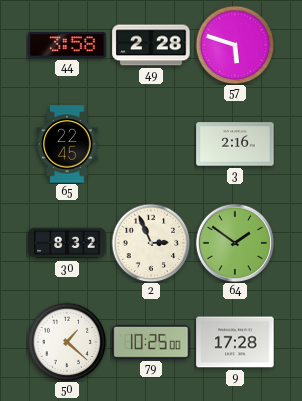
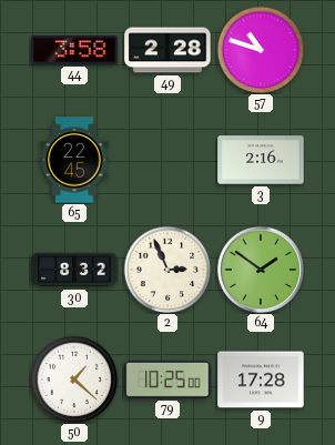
57: 5:48 -> 10:48 (261, 50)
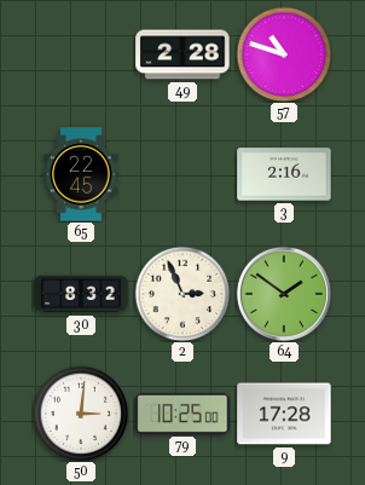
44: 3:58 -> none (74, 50)
50: 1:22 -> 3:01 (81, 414)
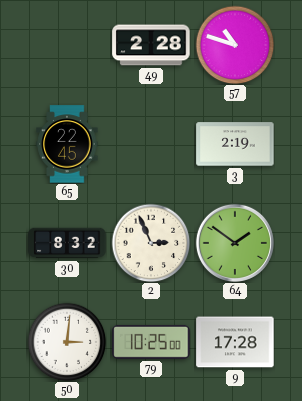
3: 2:16 -> 2:19 (235, 144)
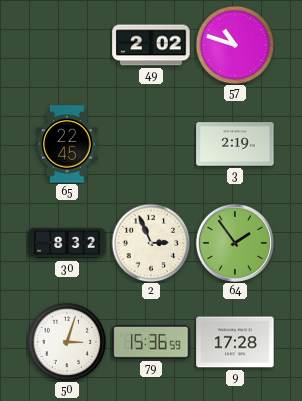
49: 2:28 -> 2:02 (151, 45)
64: 1:51 -> 1:54 (235, 243)
50: 3:01 -> 3:03 (67, 342)
79: 10:25 -> 15:36 (151, 342)
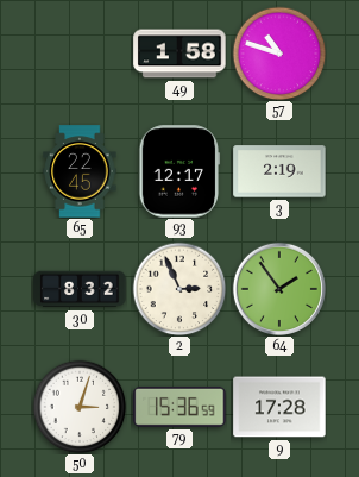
49: 2:02 -> 1:58 (179, 54)
93: none -> 12:17 (179, 171)
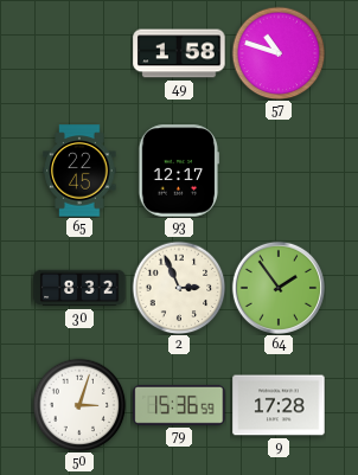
3: 2:19 -> none (279, 171)
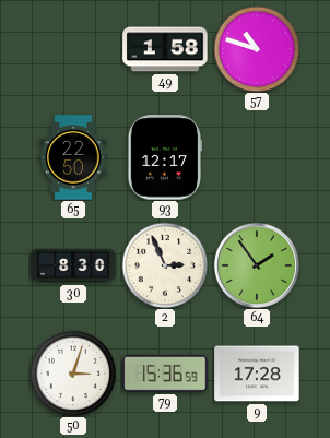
65: 22:45 -> 22:50 (73, 157)
30: 8:32 -> 8:30 (73, 265)
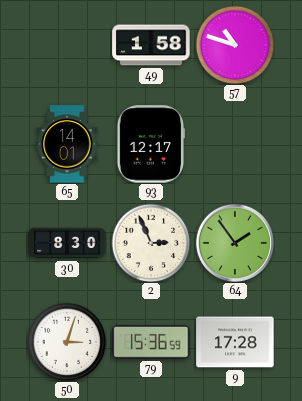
65: 22:50 -> 14:01 (67, 144)
